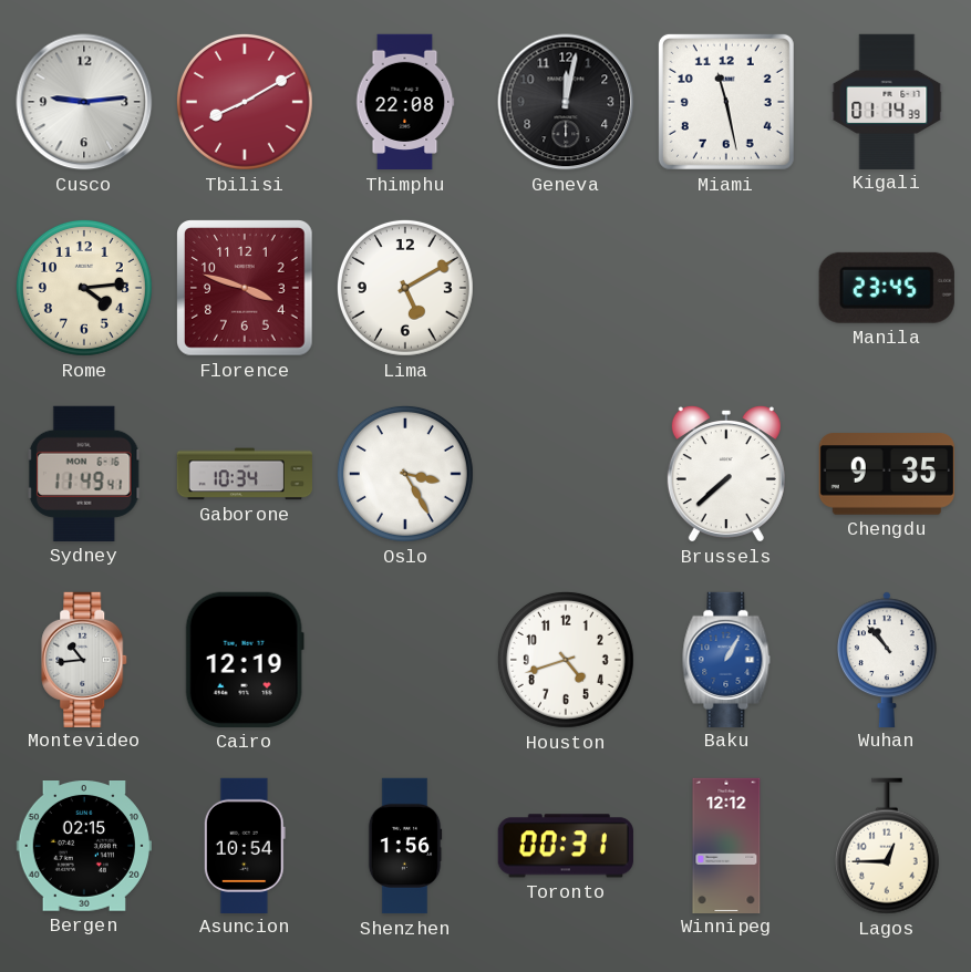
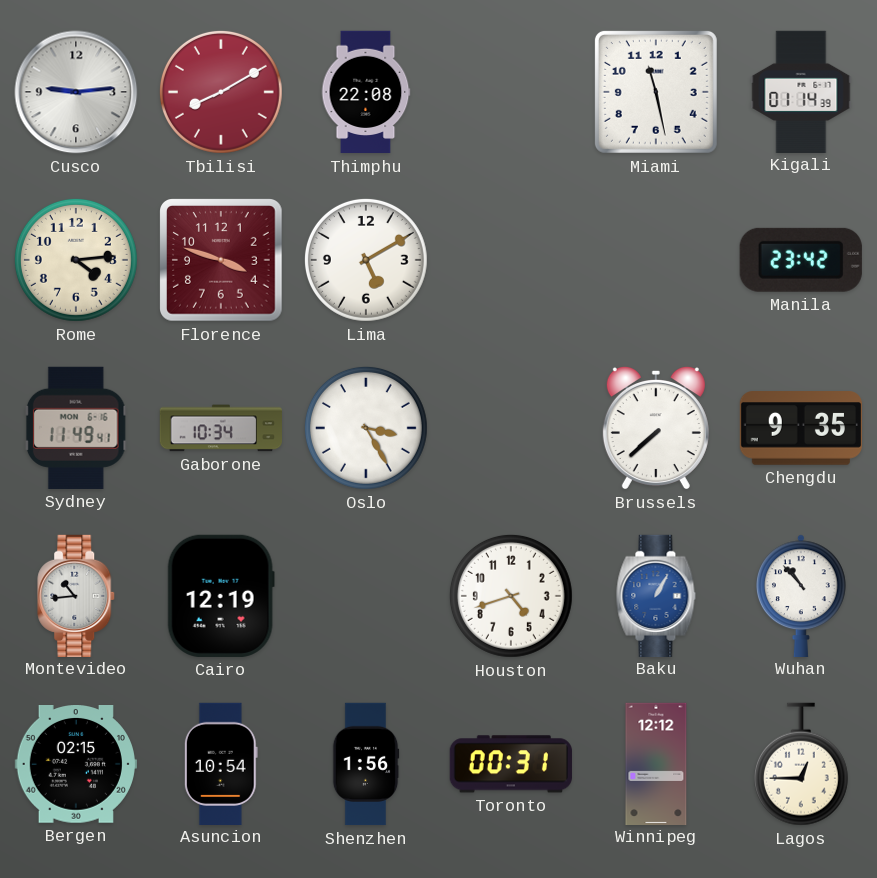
Geneva: 12:02 -> none (566, 102)
Manila: 23:45 -> 23:42 (801, 260)
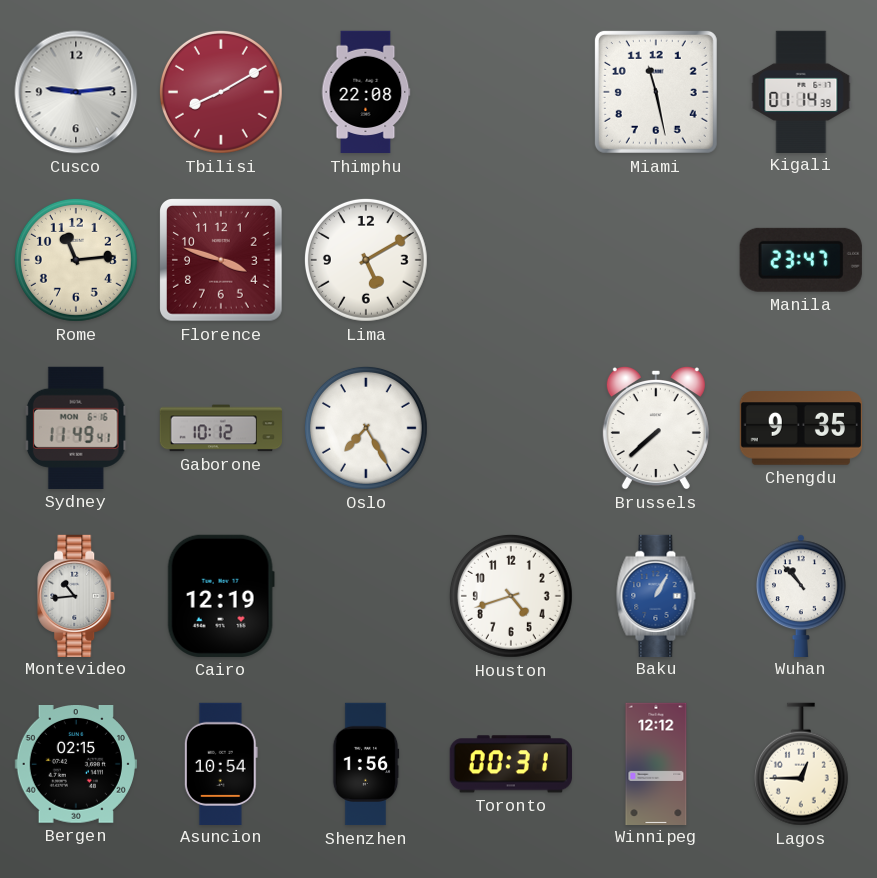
Rome: 4:14 -> 11:14 (76, 260)
Manila: 23:42 -> 23:47 (801, 260)
Gaborone: 10:34 -> 10:12 (220, 428)
Oslo: 3:25 -> 7:25 (366, 428)
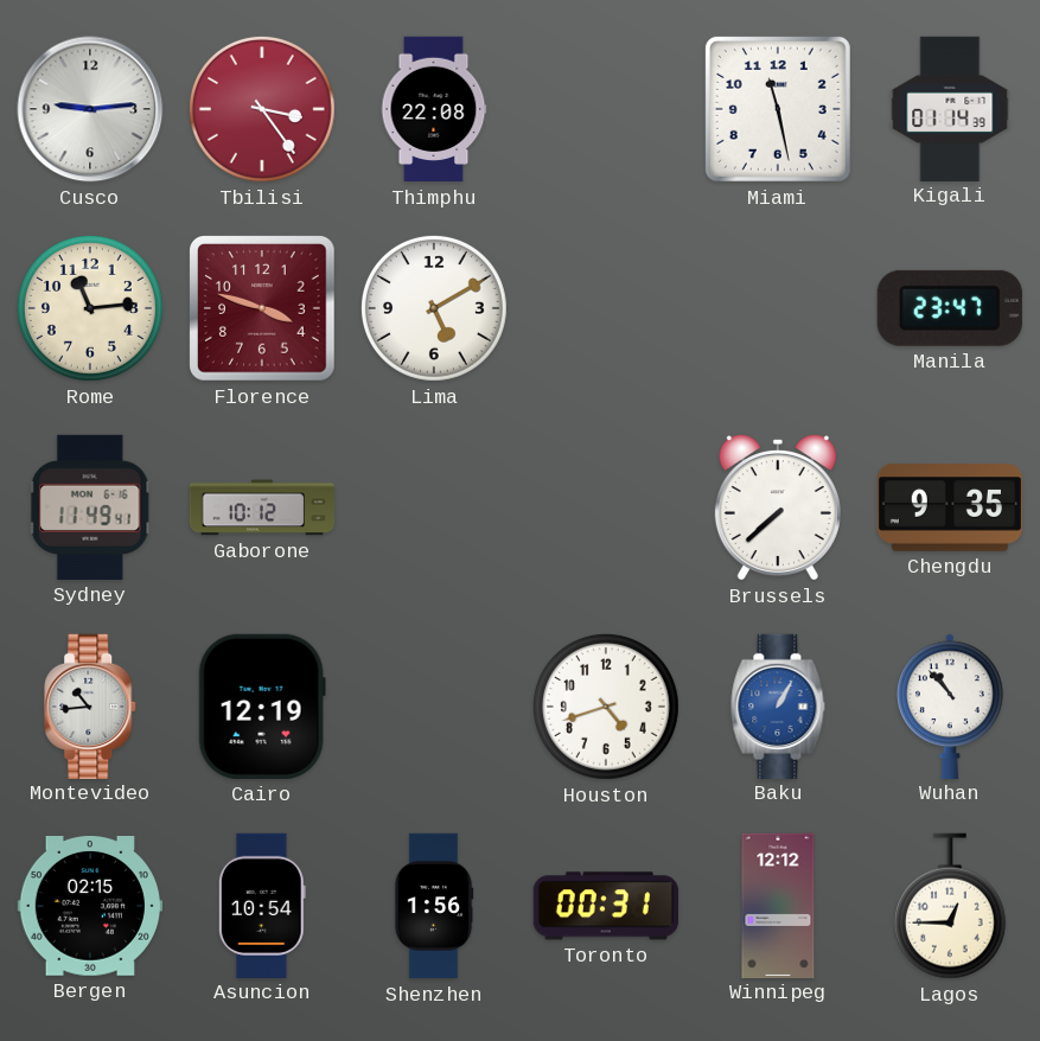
Tbilisi: 8:10 -> 3:24 (262, 109)
Oslo: 7:25 -> none (366, 428)
